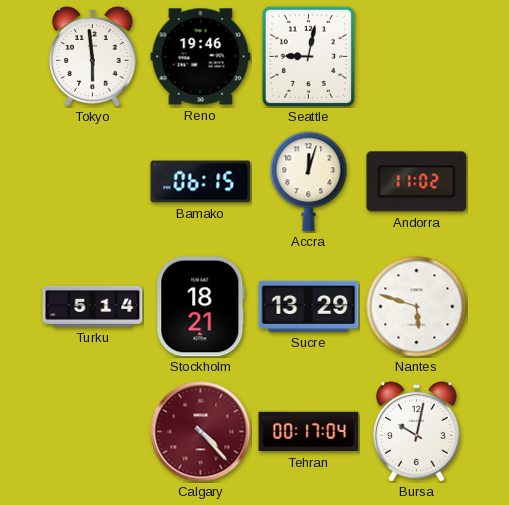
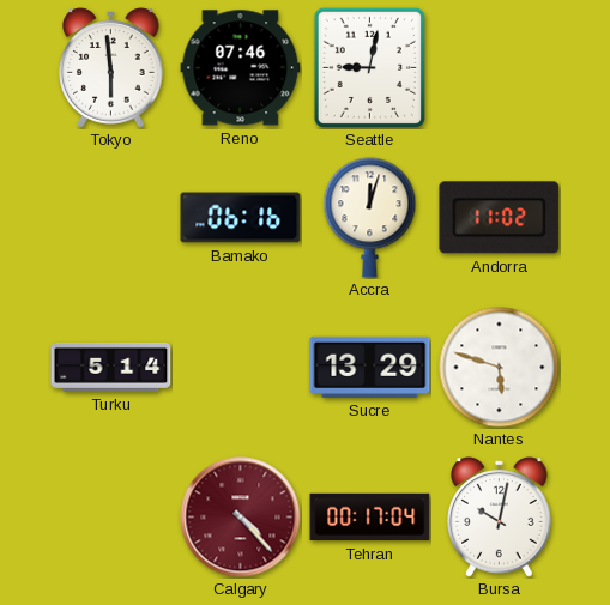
Reno: 19:46 -> 07:46 (241, 68)
Bamako: 06:15 -> 06:16 (241, 218)
Stockholm: 18:21 -> none (201, 307)
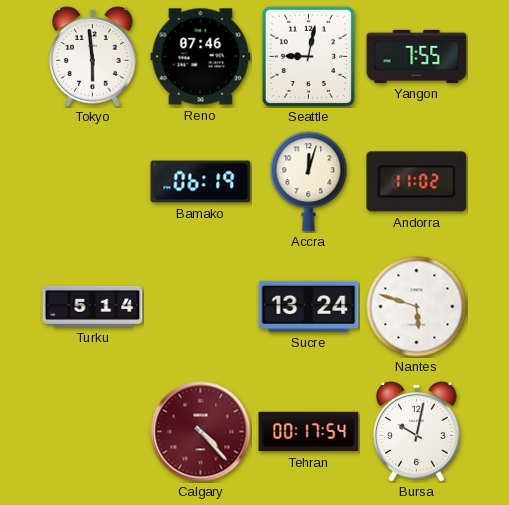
Yangon: none -> 7:55 (417, 56)
Bamako: 06:16 -> 06:19 (201, 182)
Sucre: 13:29 -> 13:24 (309, 306)
Tehran: 00:17:04 -> 00:17:54 (309, 432)
